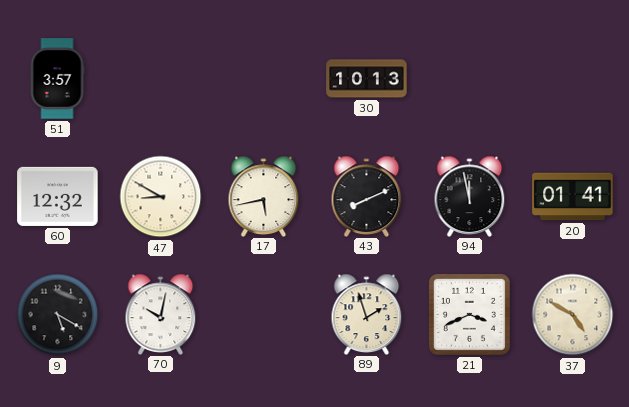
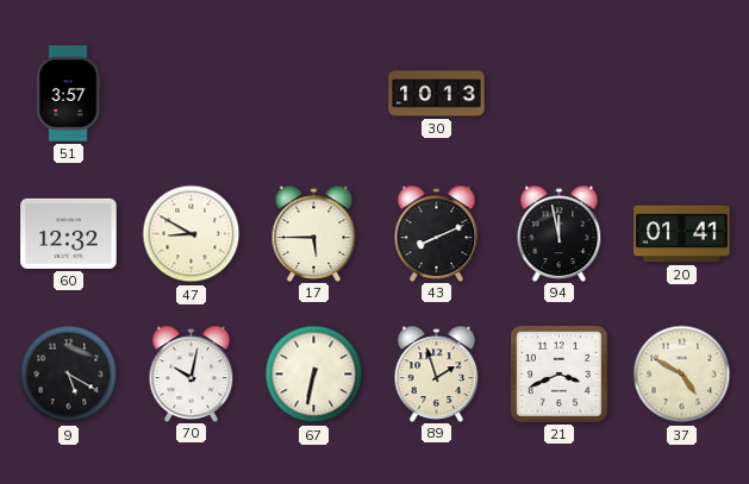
17: 5:43 -> 5:45 (314, 233)
67: none -> 6:32 (314, 375)
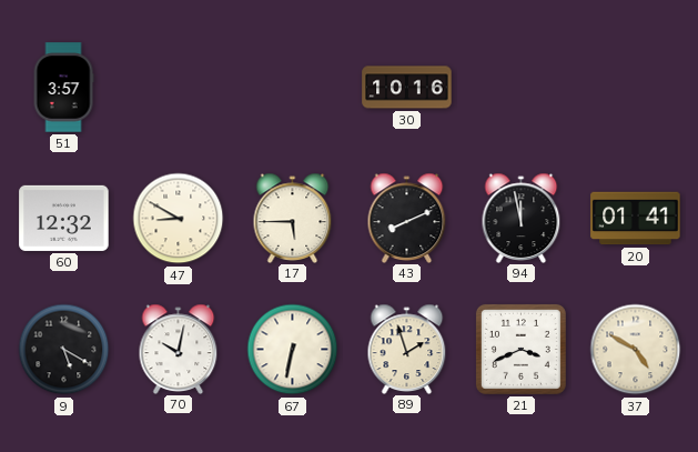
30: 10:13 -> 10:16 (407, 88)
